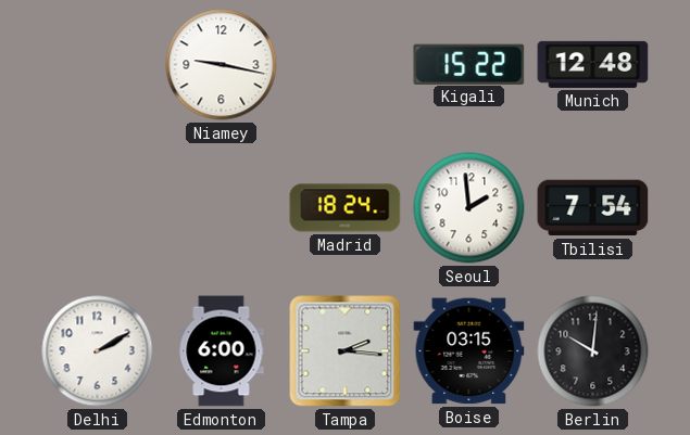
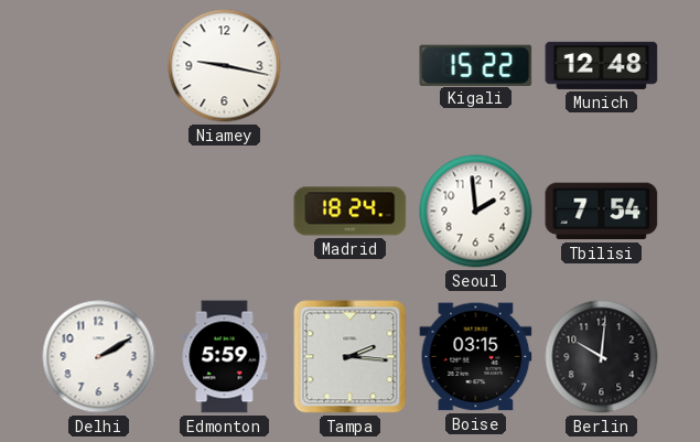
Edmonton: 6:00 -> 5:59 (225, 357)
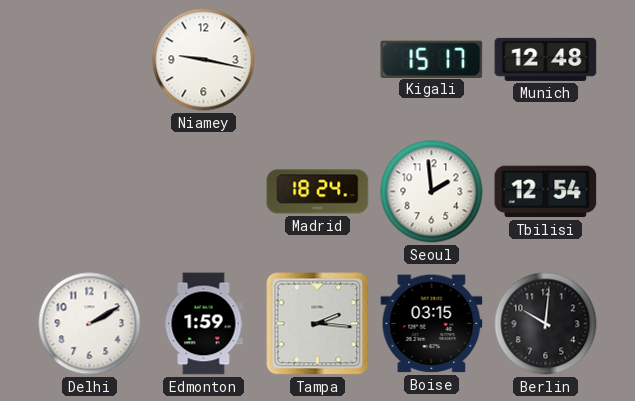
Kigali: 15:22 -> 15:17 (432, 59)
Tbilisi: 7:54 -> 12:54 (546, 192)
Edmonton: 5:59 -> 1:59 (204, 324)
